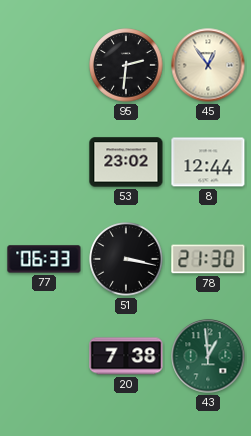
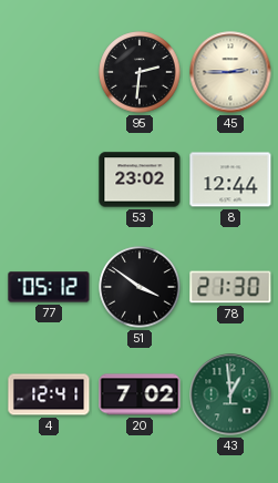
45: 12:54 -> 2:45 (230, 72)
77: 06:33 -> 05:12 (49, 287)
51: 3:17 -> 3:51 (140, 287)
4: none -> 12:41 (49, 394)
20: 7:38 -> 7:02 (140, 394)
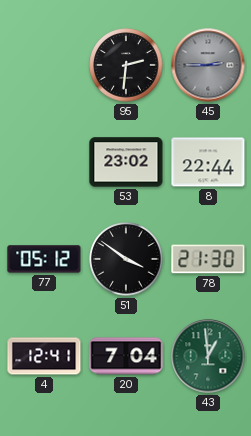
45 dial: cream -> grey (208, 65)
8: 12:44 -> 22:44 (208, 162)
20: 7:02 -> 7:04 (126, 356)
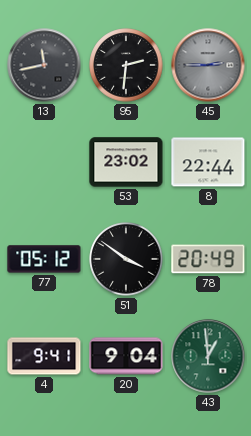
13: none -> 11:43 (44, 65)
78: 21:30 -> 20:49 (208, 259)
4: 12:41 -> 9:41 (44, 356)
20: 7:04 -> 9:04 (126, 356)
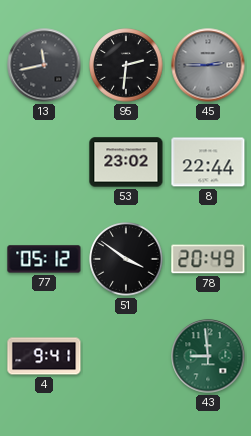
20: 9:04 -> none (126, 356)
43: 12:59 -> 8:59 (208, 356)
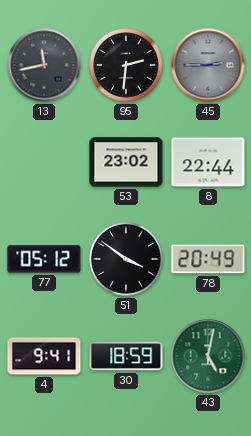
30: none -> 18:59 (126, 356)
43: 8:59 -> 5:02 (208, 356)
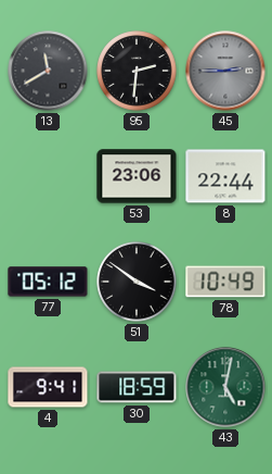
13: 11:43 -> 11:40 (48, 71)
53: 23:02 -> 23:06 (137, 176)
78: 20:49 -> 10:49 (225, 282)
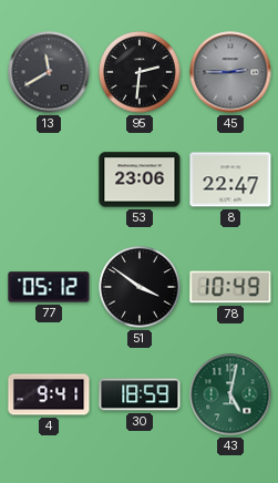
8: 22:44 -> 22:47 (230, 179)
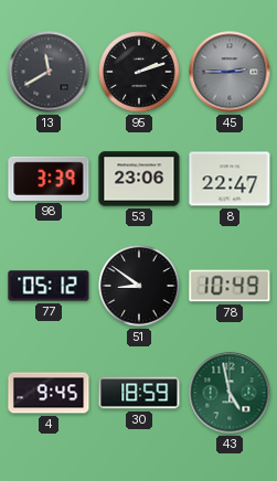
95: 2:31 -> 2:12 (139, 72)
98: none -> 3:39 (49, 179)
51: 3:51 -> 8:51 (139, 286)
4: 9:41 -> 9:45 (49, 393)
43: 5:02 -> 4:58 (230, 393)
